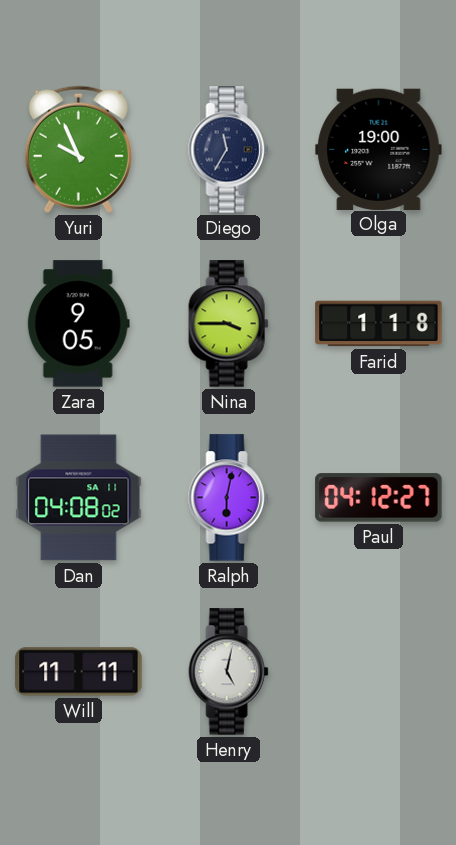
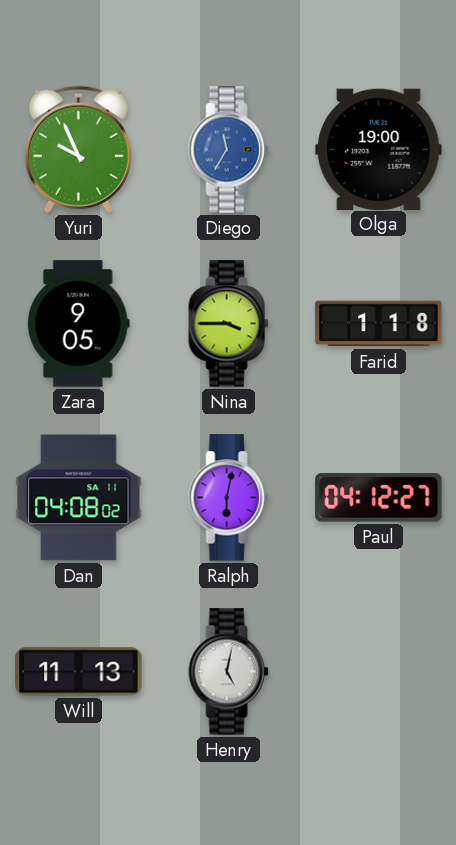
Diego dial: navy -> blue (229, 150)
Will: 11:11 -> 11:13 (79, 672)
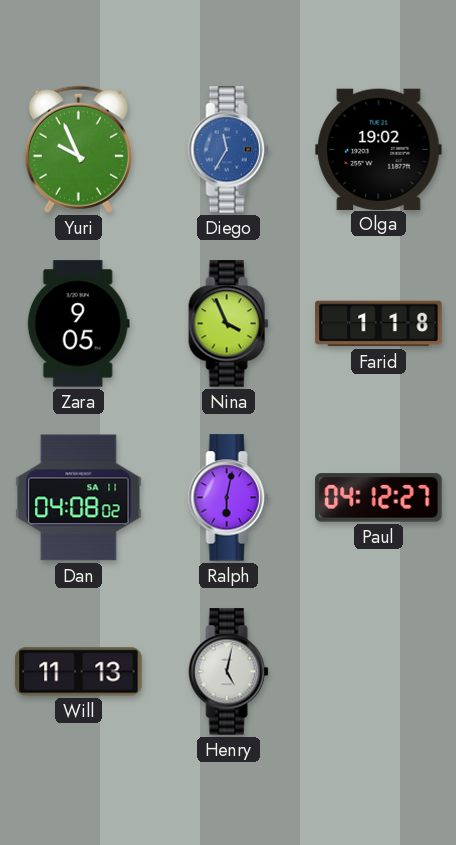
Olga: 19:00 -> 19:02 (379, 149)
Nina: 3:45 -> 3:56 (229, 324)
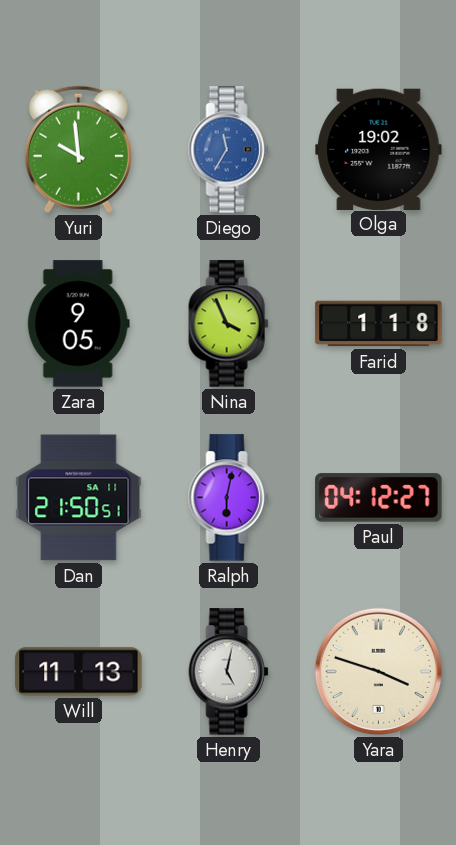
Yuri: 9:56 -> 9:59 (78, 149)
Dan: 04:08 -> 21:50 (79, 498)
Yara: none -> 3:48 (378, 671)
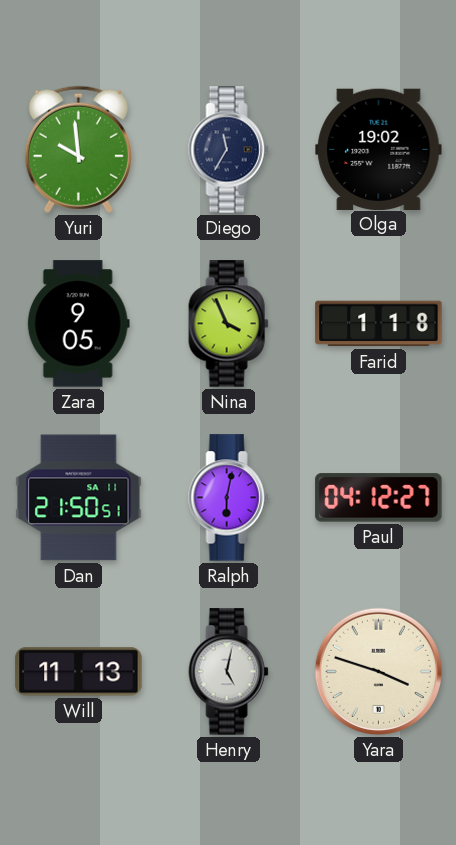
Diego dial: blue -> navy (229, 150)
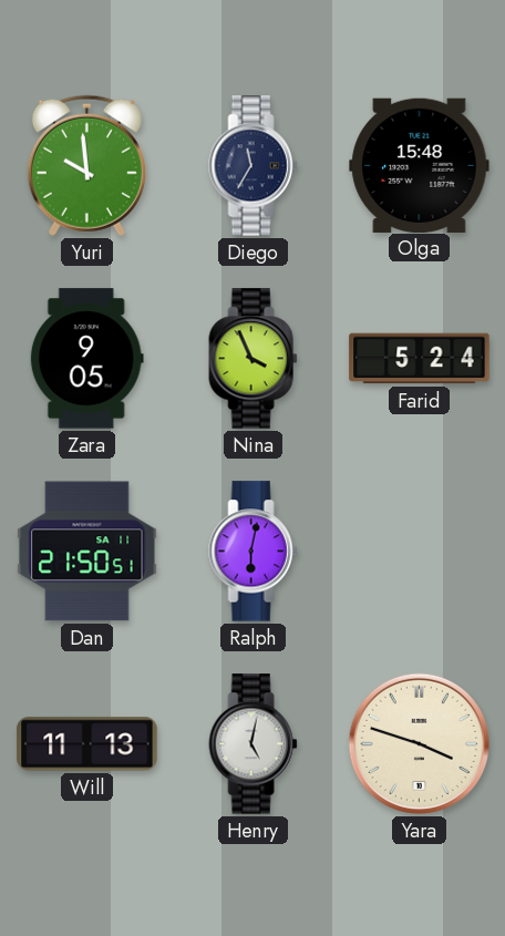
Olga: 19:02 -> 15:48 (420, 165)
Farid: 1:18 -> 5:24 (420, 359)
Paul: 04:12 -> none (379, 498)
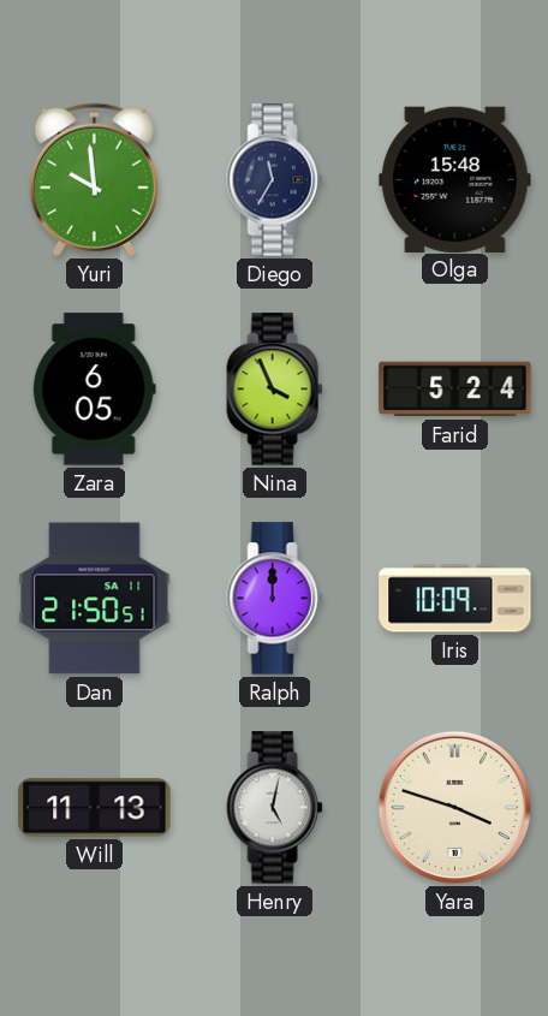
Zara: 9:05 -> 6:05 (94, 390)
Ralph: 6:02 -> 12:00 (275, 599)
Iris: none -> 10:09 (455, 599)
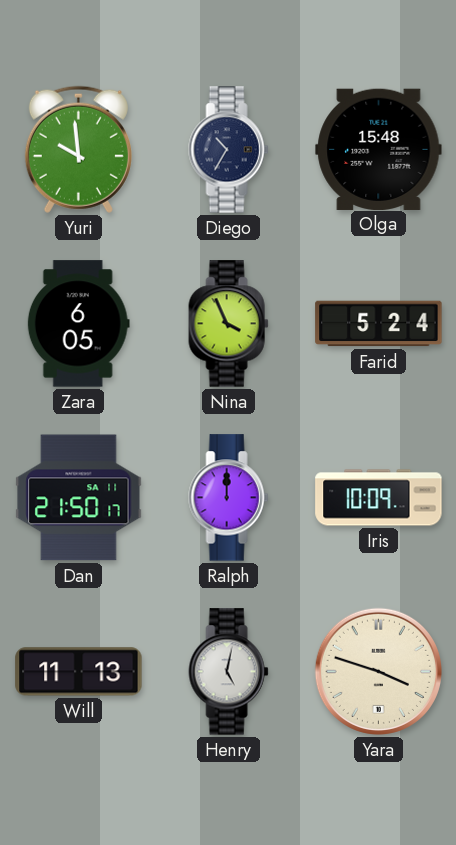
Diego: 11:35 -> 10:35 (229, 150)
Dan: 21:50:51 -> 21:50:17 (79, 498)
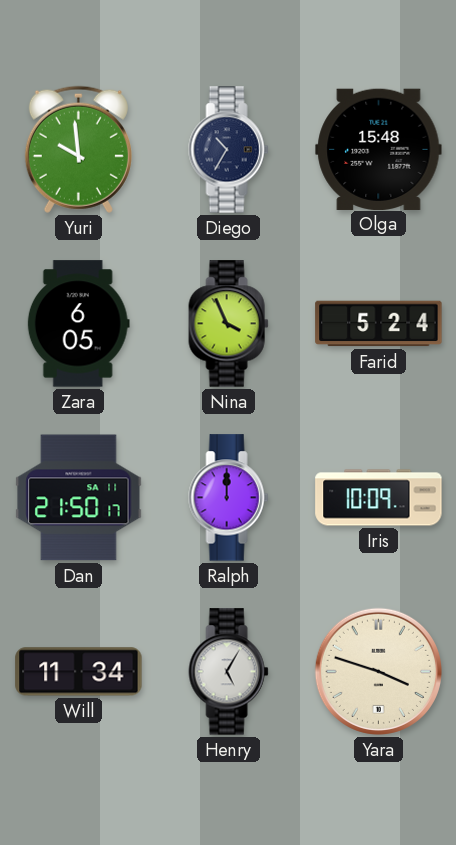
Will: 11:13 -> 11:34 (79, 672)
Henry: 5:02 -> 5:05 (229, 672)
